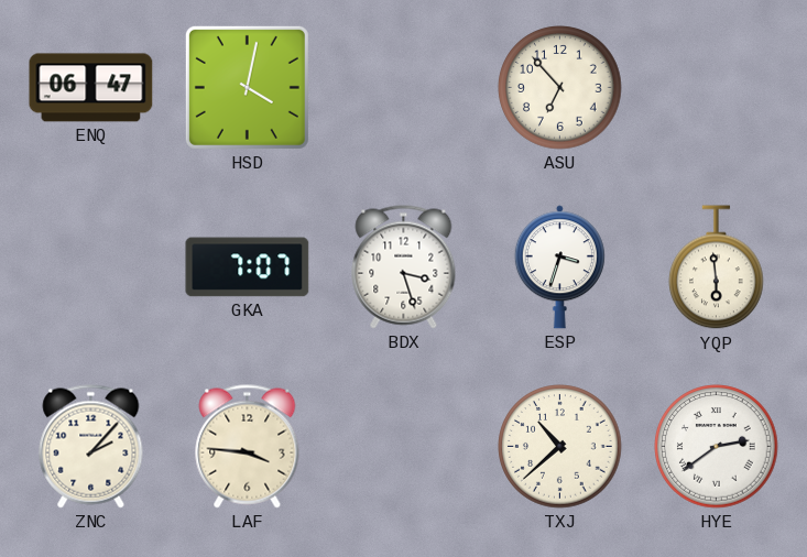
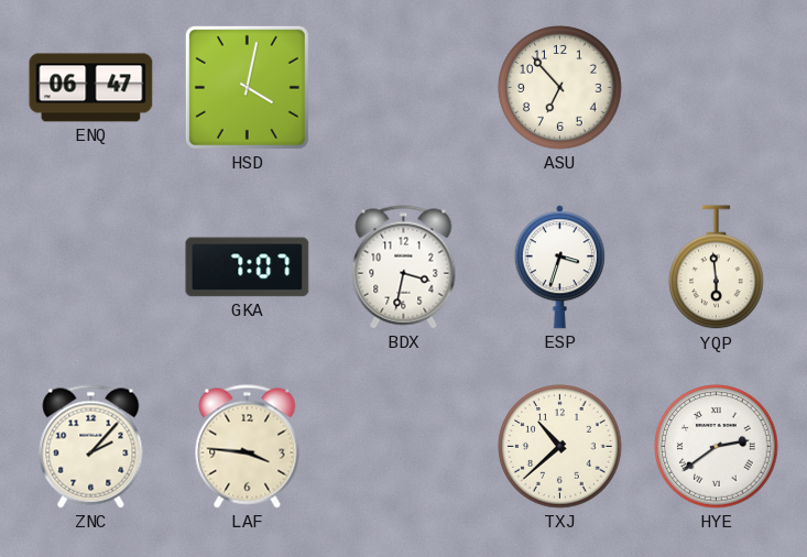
BDX: 3:27 -> 3:32 (404, 267)
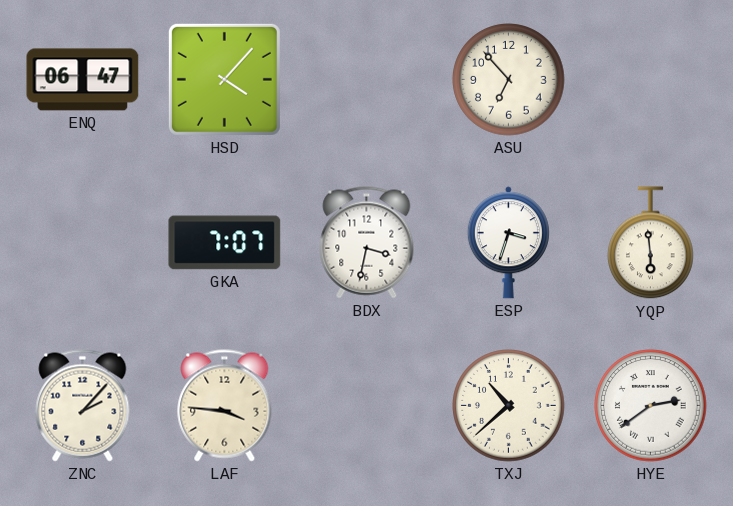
HSD: 4:02 -> 4:07 (224, 79)
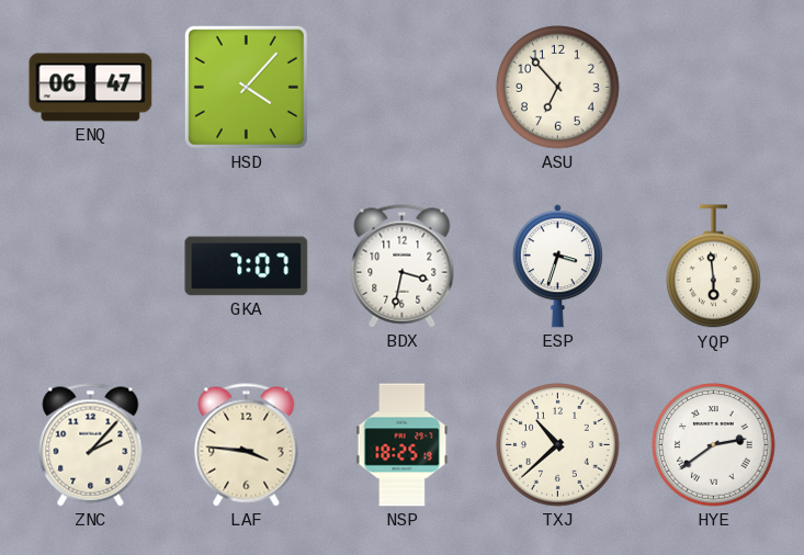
NSP: none -> 18:25 (403, 445)
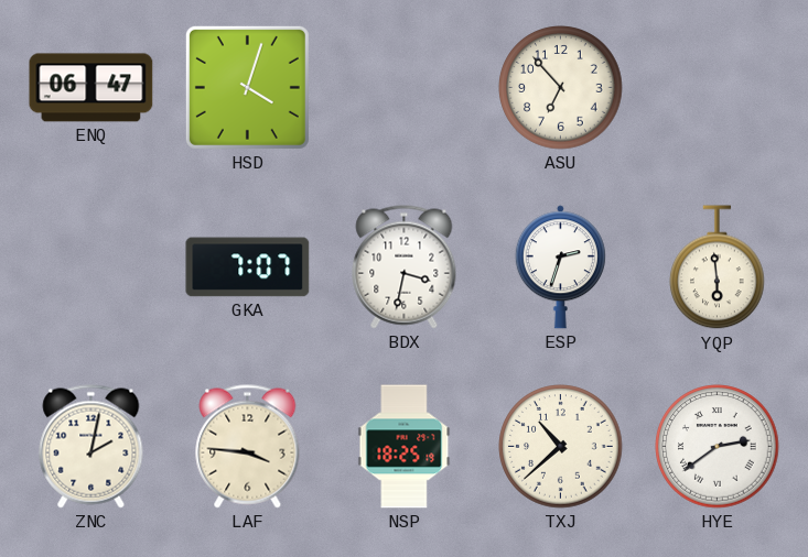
HSD: 4:07 -> 4:03 (247, 87)
ESP: 3:33 -> 2:33 (560, 267)
ZNC: 2:07 -> 2:02 (91, 447)
